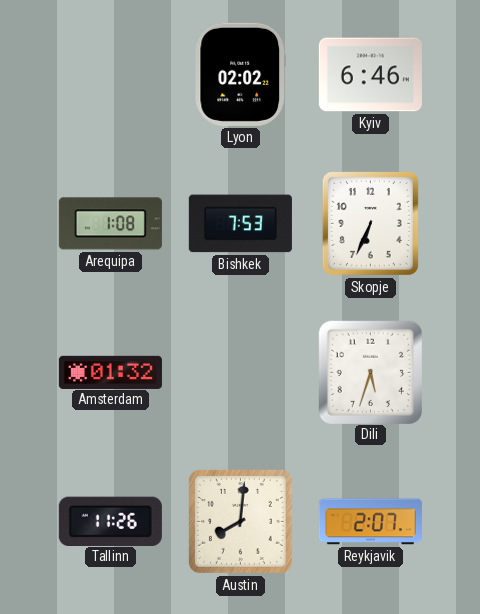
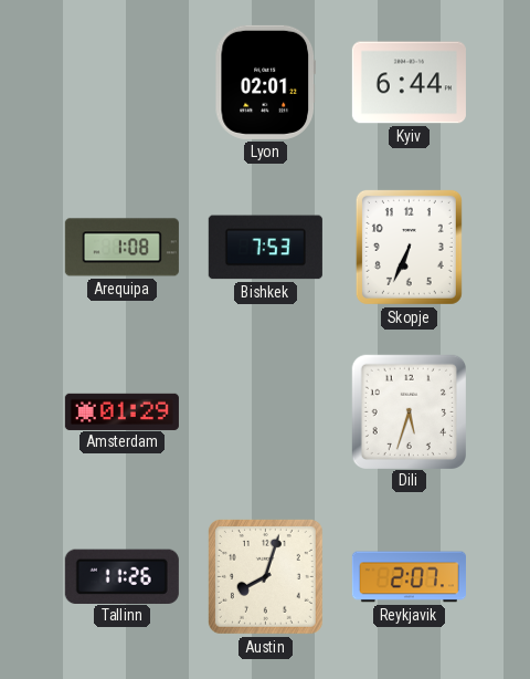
Lyon: 02:02 -> 02:01 (265, 82)
Kyiv: 6:46 -> 6:44 (409, 83)
Amsterdam: 01:32 -> 01:29 (121, 411)
Austin: 8:01 -> 8:03 (265, 576)
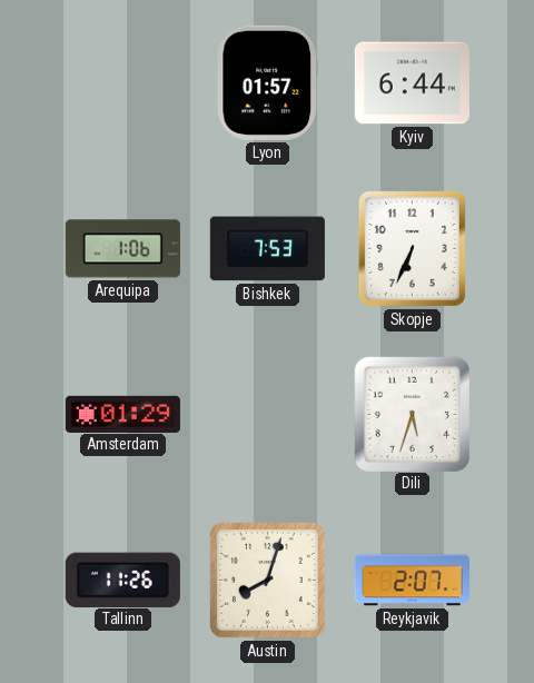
Lyon: 02:01 -> 01:57 (267, 82)
Arequipa: 1:08 -> 1:06 (122, 249)
